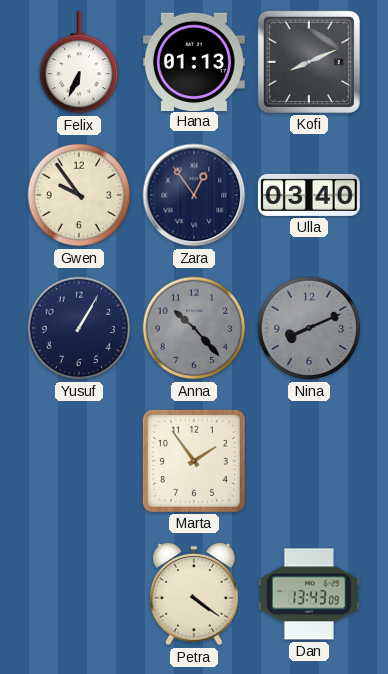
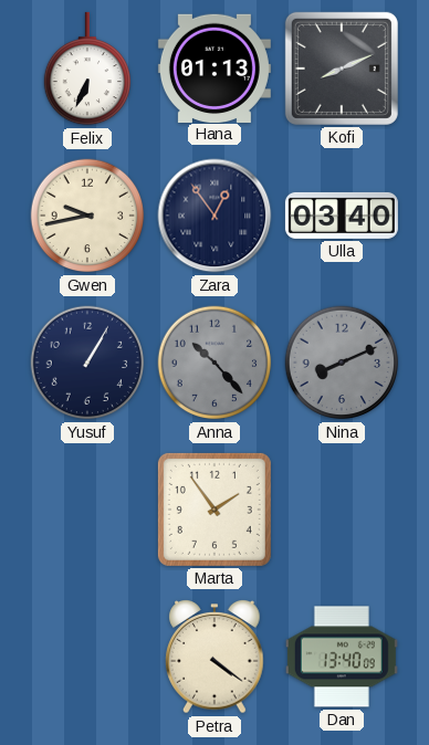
Gwen: 9:54 -> 9:43 (87, 216)
Dan: 13:43 -> 13:40 (342, 657)
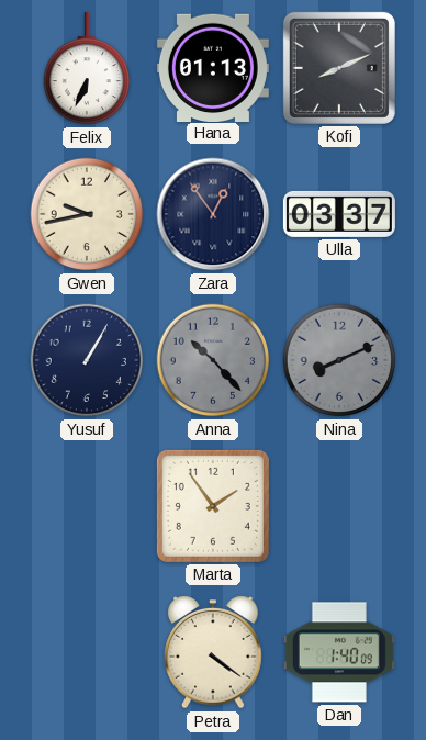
Ulla: 03:40 -> 03:37 (339, 214)
Dan: 13:40 -> 1:40 (339, 652)
